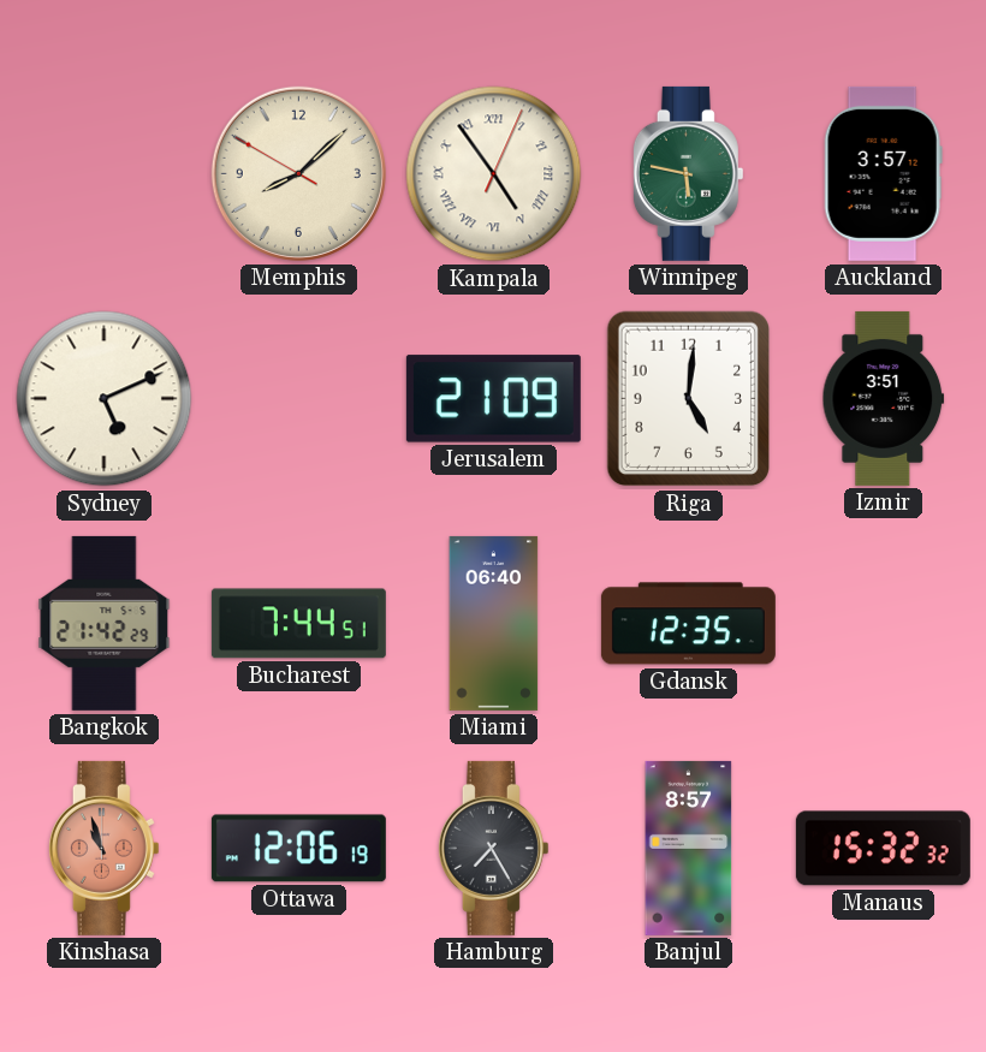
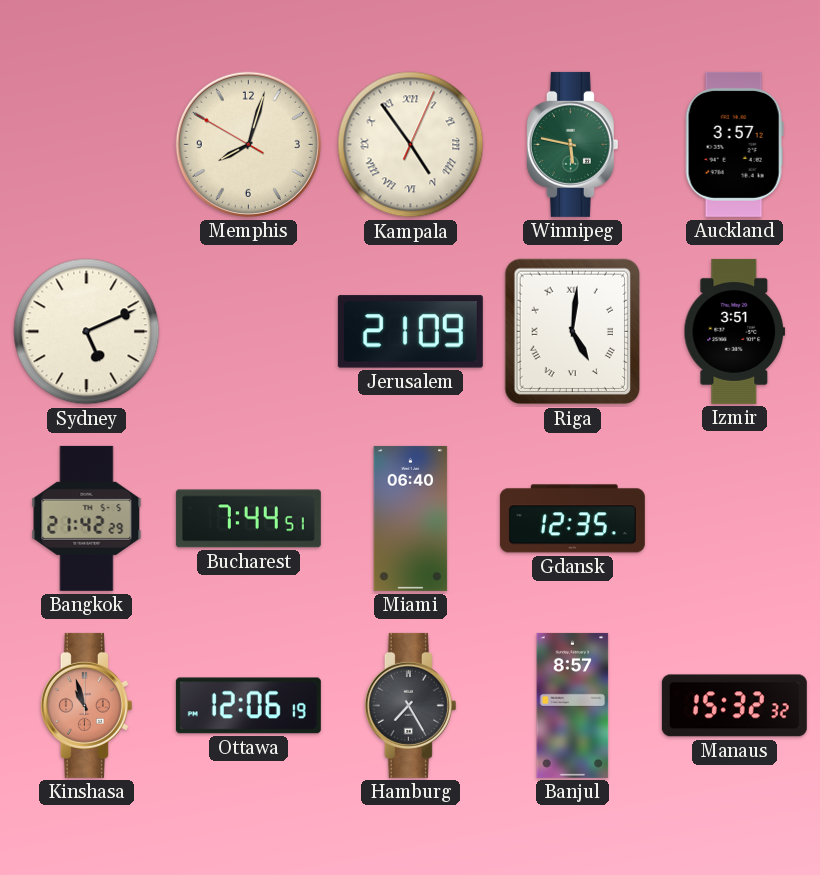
Memphis: 8:07 -> 8:02 (248, 144)
Riga numerals: Arabic -> Roman (573, 332)
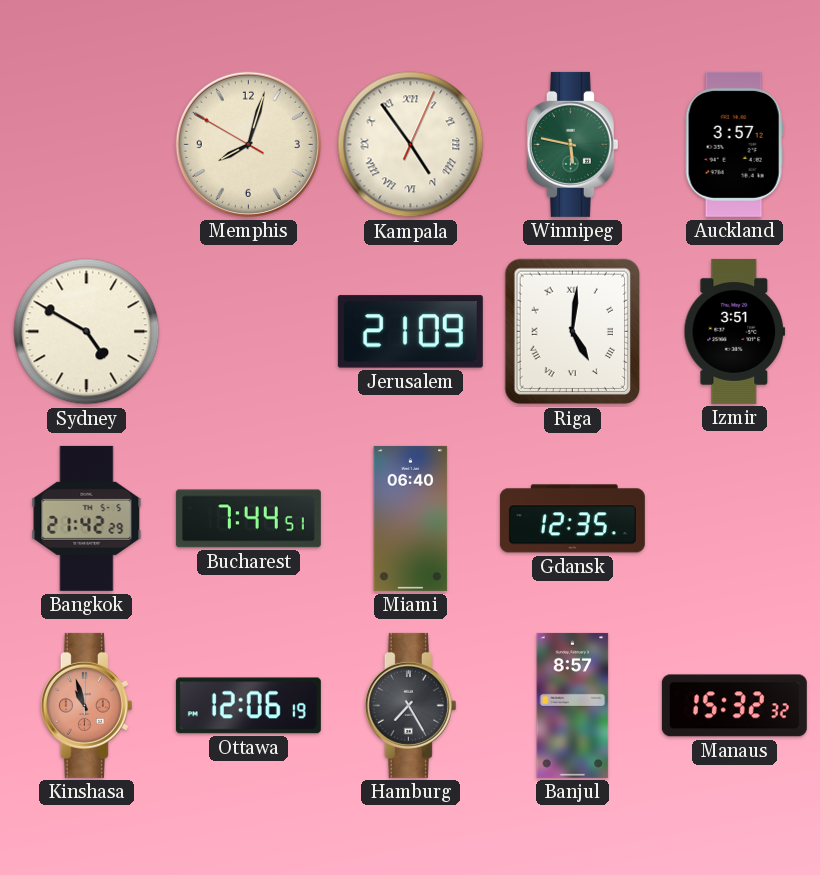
Sydney: 5:11 -> 4:50 (87, 332)
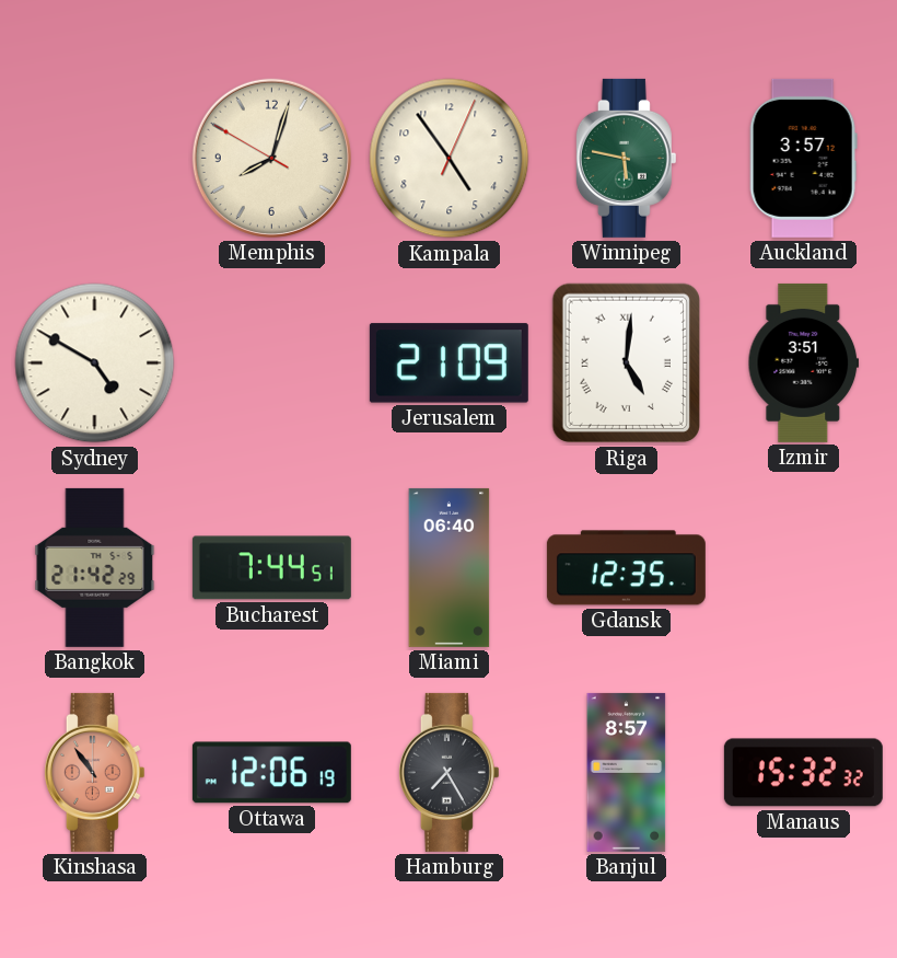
Kampala numerals: Roman -> Arabic (450, 159)
Kinshasa: 10:57 -> 10:54 (94, 772)
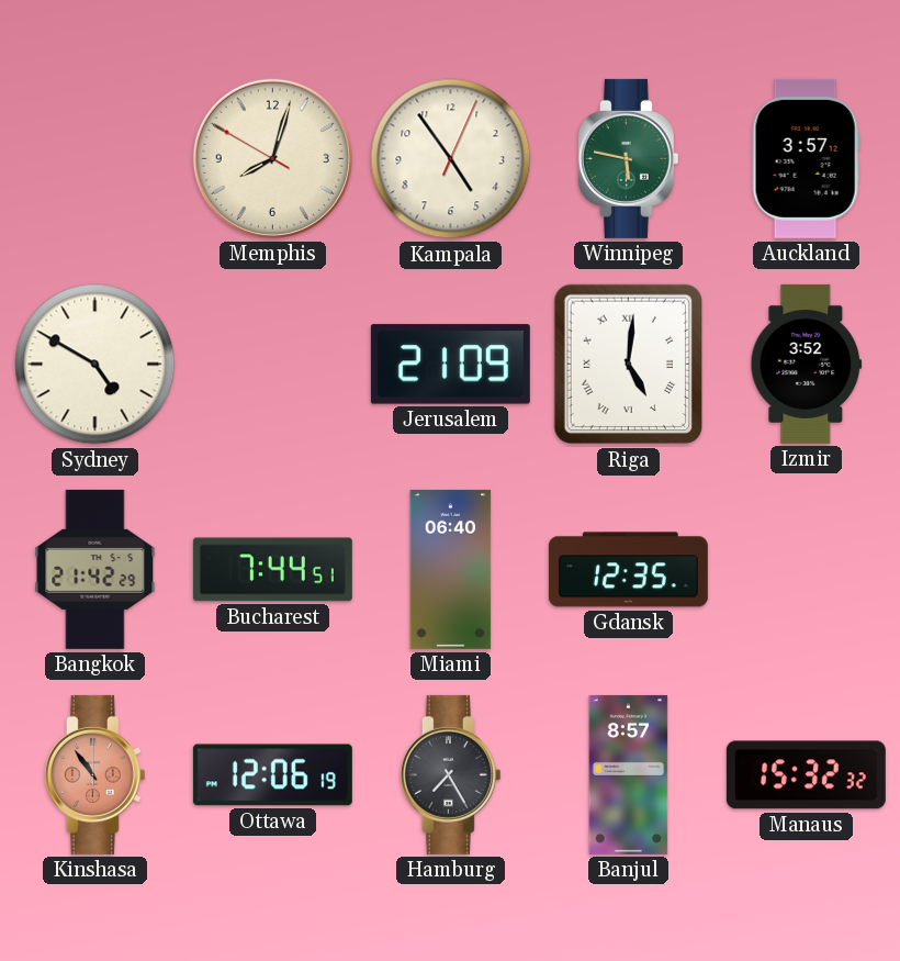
Izmir: 3:51 -> 3:52 (807, 364)
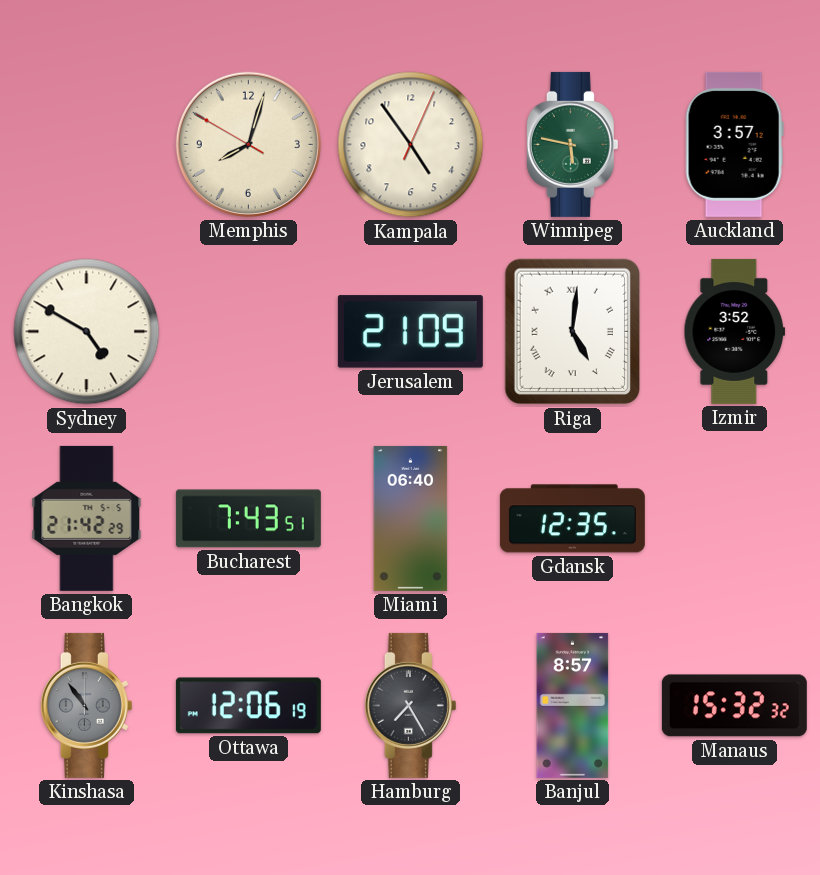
Bucharest: 7:44 -> 7:43 (248, 519)
Kinshasa dial: salmon -> grey (86, 705)
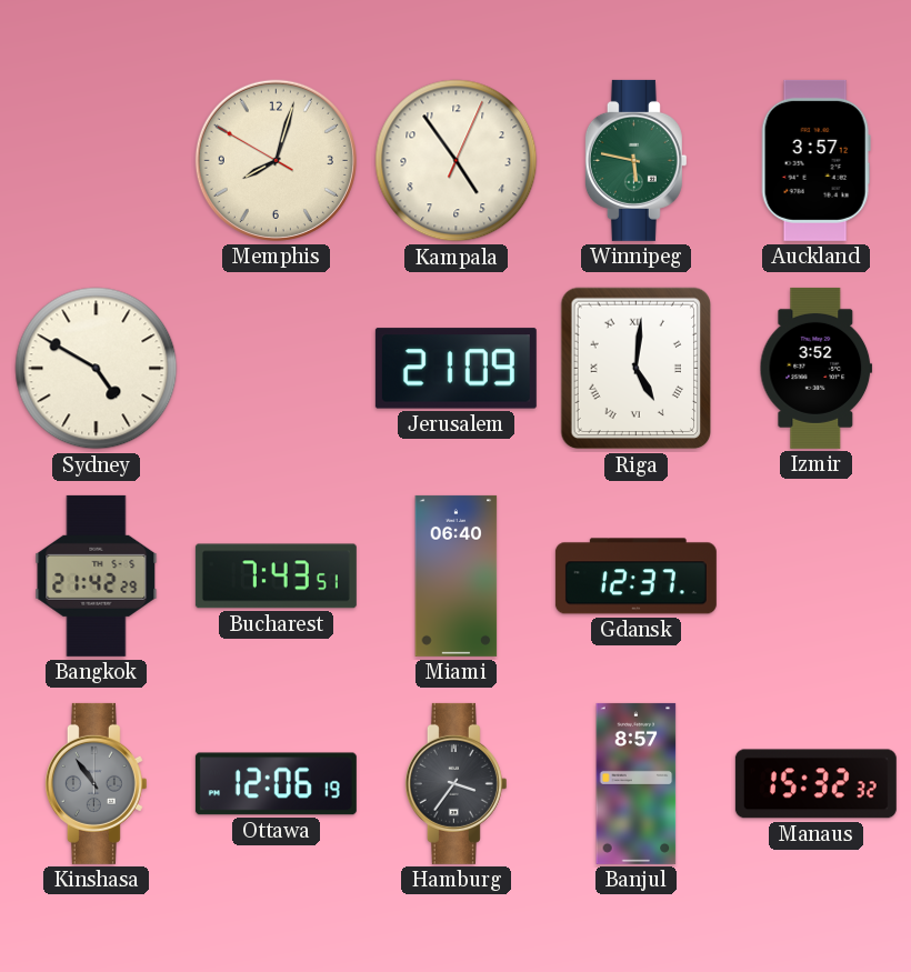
Gdansk: 12:35 -> 12:37 (635, 577)
Hamburg: 7:25 -> 3:36 (456, 783)
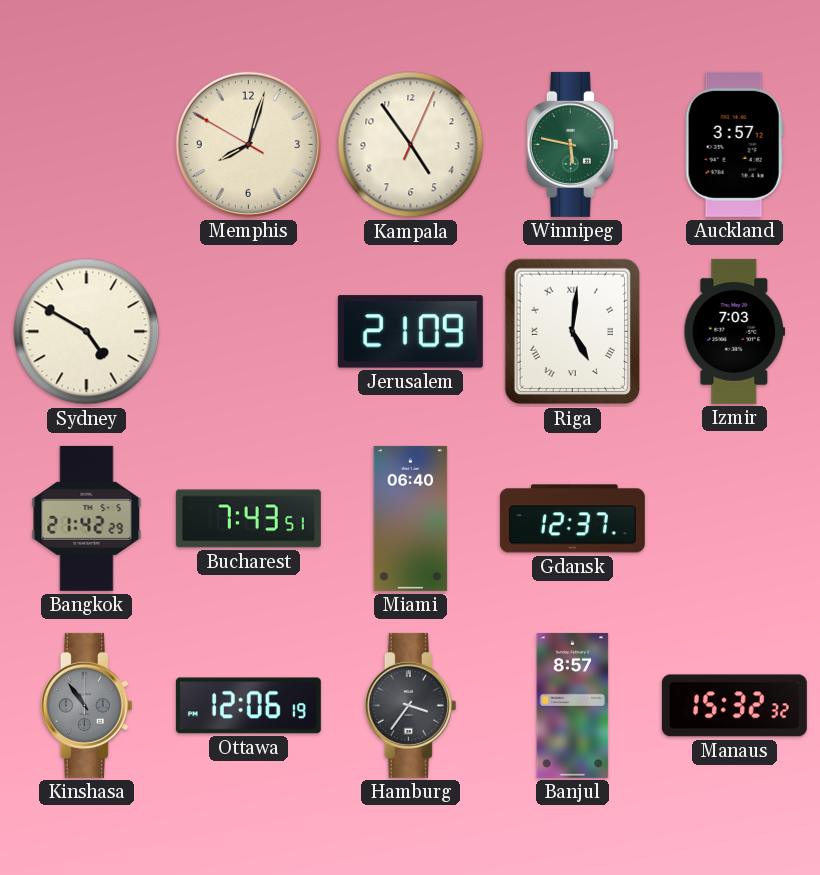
Izmir: 3:52 -> 7:03 (735, 331)
